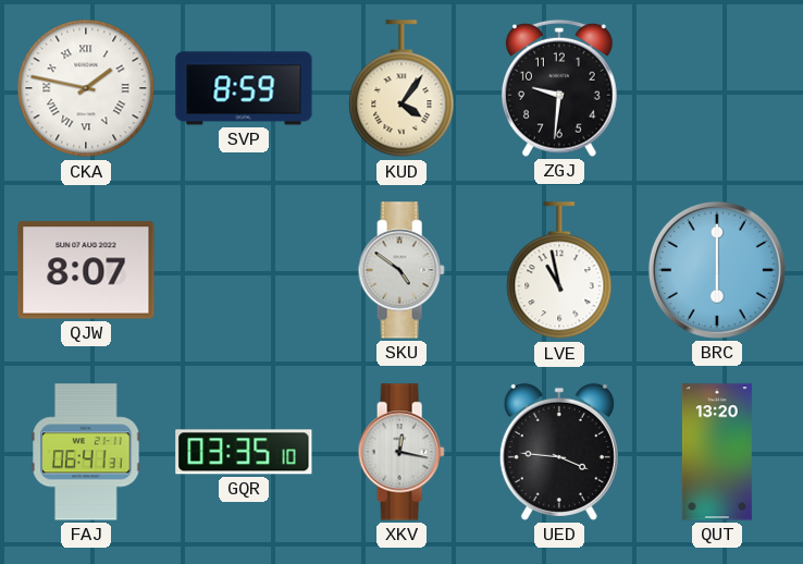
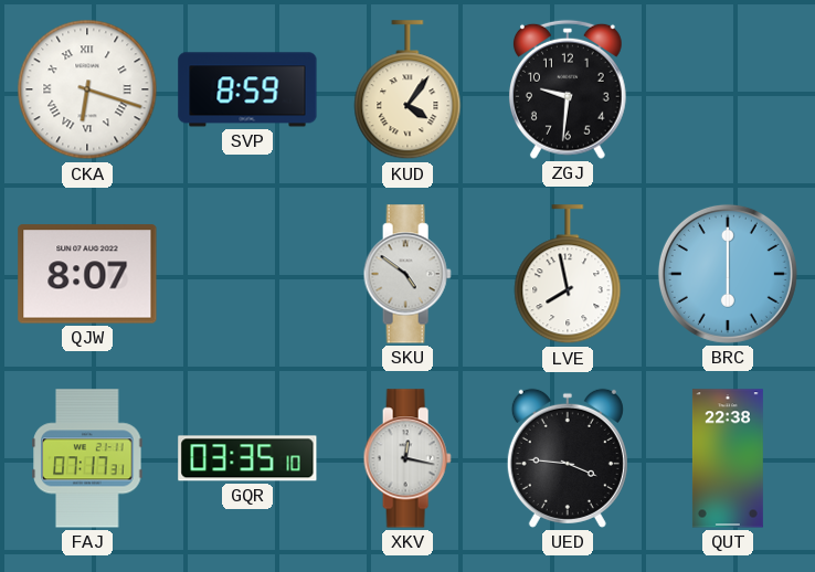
CKA: 1:47 -> 6:18 (87, 89)
LVE: 10:58 -> 7:58 (568, 275)
FAJ: 06:41 -> 07:17 (87, 458)
QUT: 13:20 -> 22:38 (728, 458)
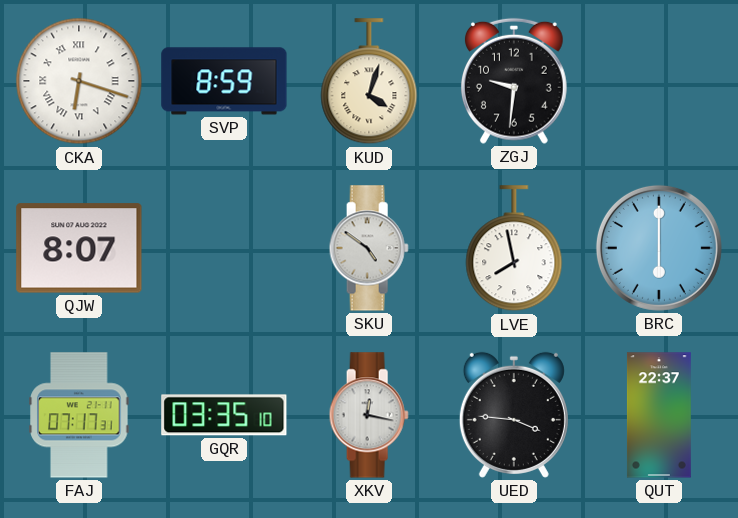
KUD: 4:06 -> 4:03 (369, 82)
QUT: 22:38 -> 22:37 (659, 415)
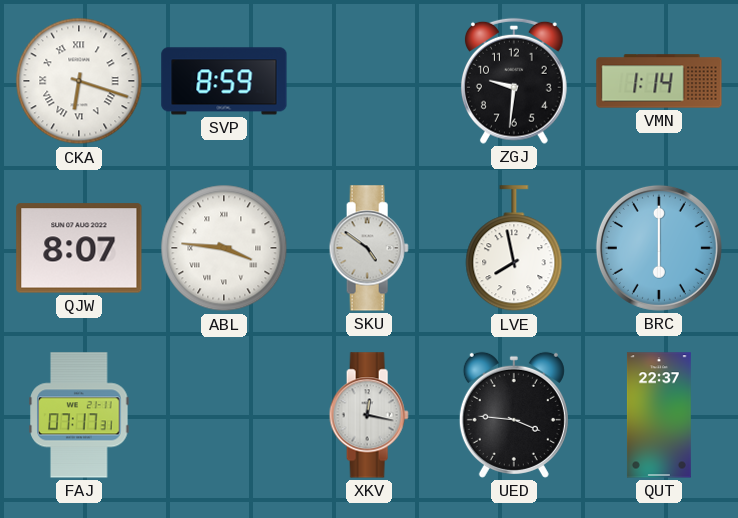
KUD: 4:03 -> none (369, 82)
VMN: none -> 1:14 (659, 81)
ABL: none -> 3:46 (224, 248)
GQR: 03:35 -> none (224, 415)
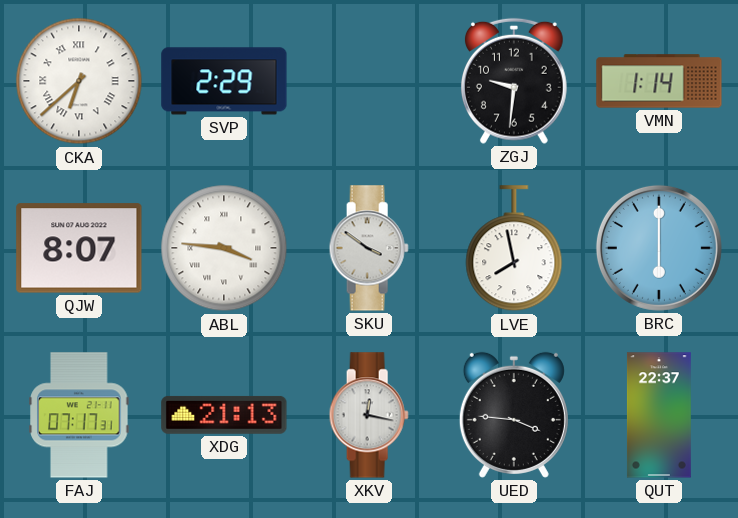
CKA: 6:18 -> 6:38 (79, 81)
SVP: 8:59 -> 2:29 (224, 81)
SKU: 4:51 -> 3:51 (369, 248)
XDG: none -> 21:13 (224, 415)
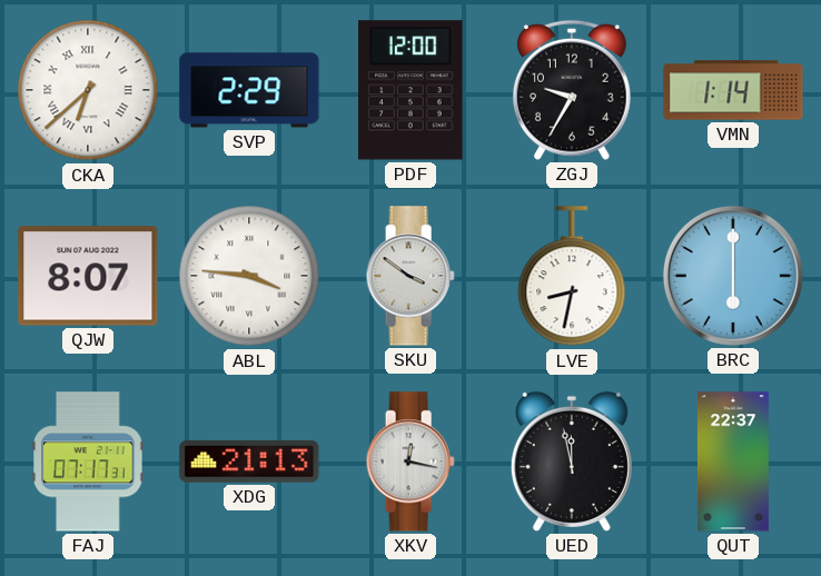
PDF: none -> 12:00 (410, 90)
ZGJ: 9:31 -> 9:35 (572, 90)
LVE: 7:58 -> 8:32 (572, 277)
UED: 3:46 -> 11:58 (572, 461)
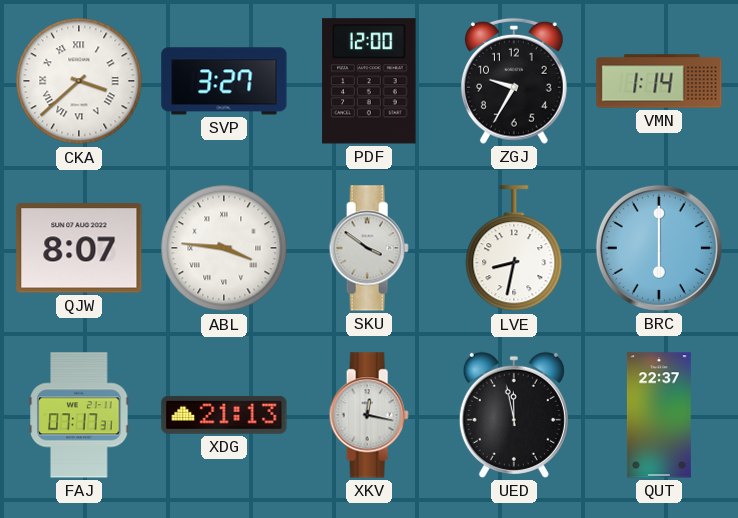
CKA: 6:38 -> 3:38 (79, 81)
SVP: 2:29 -> 3:27 (224, 81)
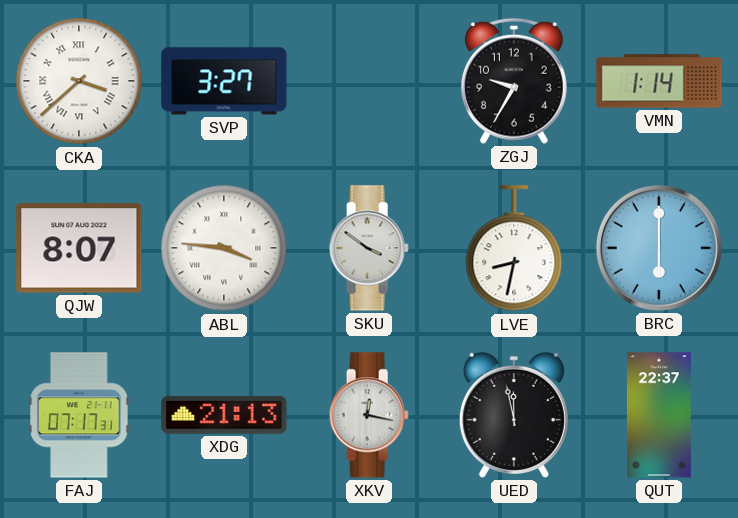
PDF: 12:00 -> none (369, 81)
